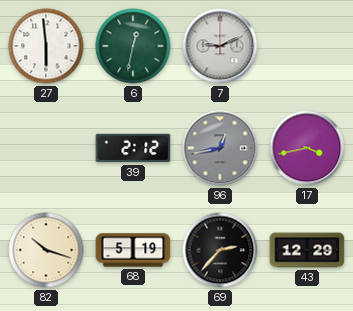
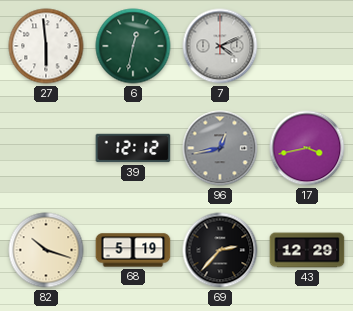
7: 9:11 -> 4:11 (220, 46)
39: 2:12 -> 12:12 (133, 148)
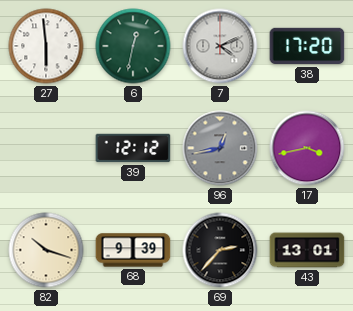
38: none -> 17:20 (307, 46)
68: 5:19 -> 9:39 (133, 250)
43: 12:29 -> 13:01 (307, 250)
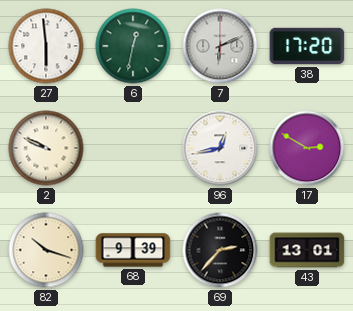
7: 4:11 -> 6:11 (220, 46)
2: none -> 9:49 (46, 148)
39: 12:12 -> none (133, 148)
96 dial: grey -> white (220, 148)
17: 3:43 -> 2:50 (307, 148)
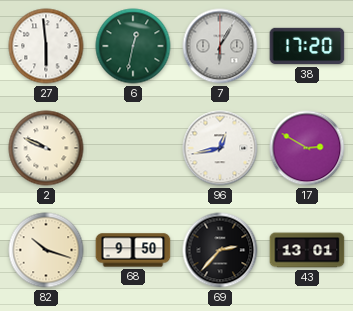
7: 6:11 -> 6:05 (220, 46)
68: 9:39 -> 9:50 (133, 250)
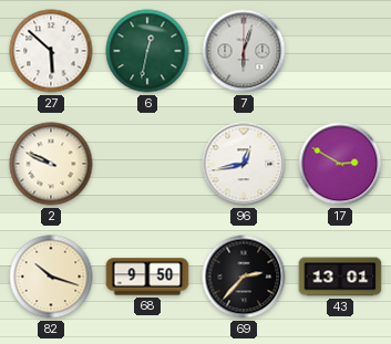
27: 5:59 -> 5:52 (51, 51)
7: 6:05 -> 6:03 (244, 51)
38: 17:20 -> none (307, 46)
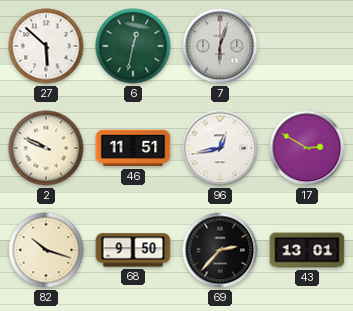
46: none -> 11:51 (133, 148)
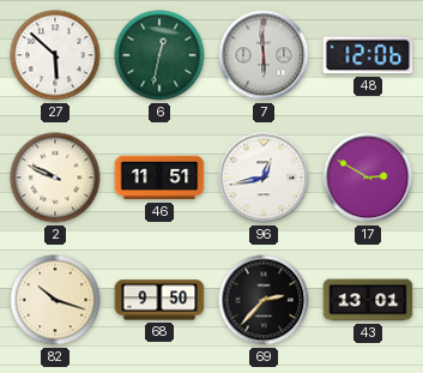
7: 6:03 -> 5:59 (264, 55)
48: none -> 12:06 (368, 55)
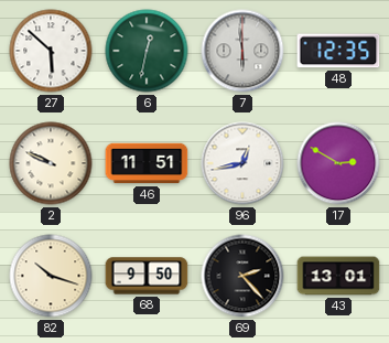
48: 12:06 -> 12:35 (338, 51)
69: 2:37 -> 2:23 (242, 276)
